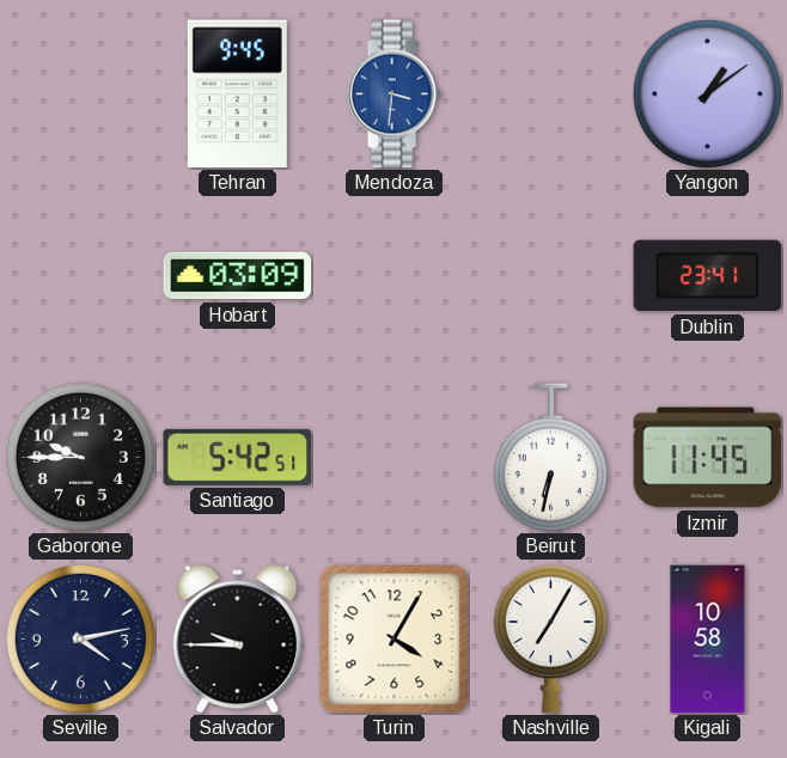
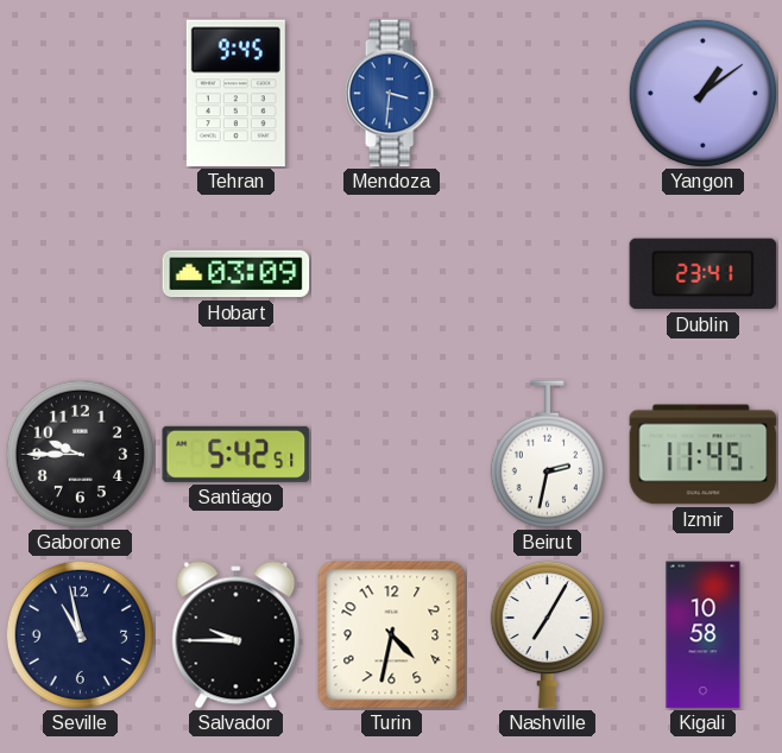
Beirut: 6:32 -> 2:32 (547, 455)
Seville: 4:13 -> 10:58 (80, 634)
Turin: 4:05 -> 4:32 (392, 635)
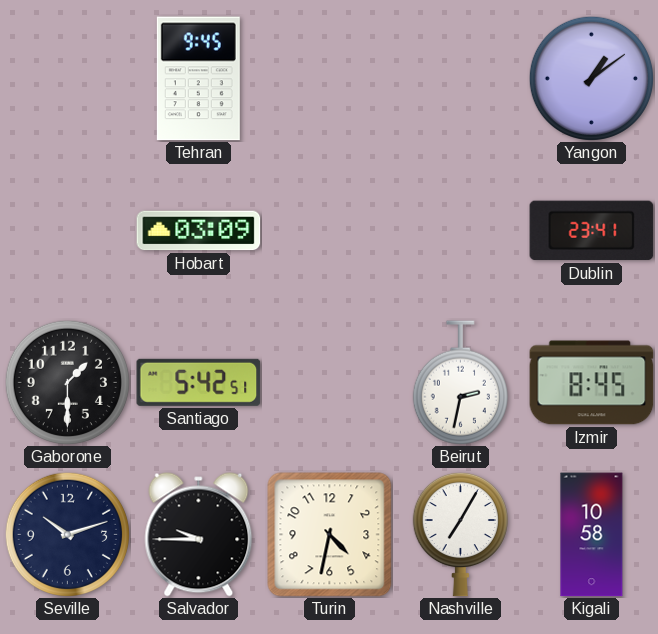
Mendoza: 3:31 -> none (391, 94)
Gaborone: 9:45 -> 1:30 (67, 382)
Izmir: 11:45 -> 8:45 (592, 383)
Seville: 10:58 -> 10:12 (67, 534)
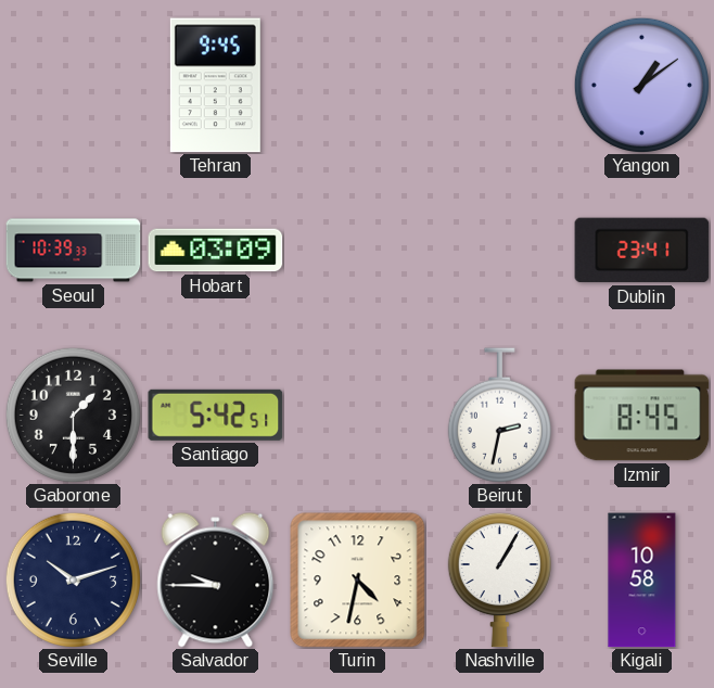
Seoul: none -> 10:39 (74, 251)
Nashville: 7:05 -> 1:05 (499, 579)
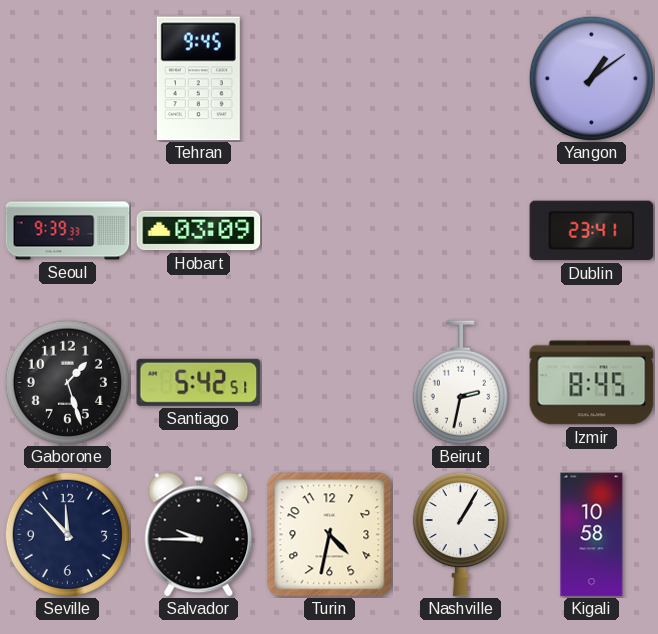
Seoul: 10:39 -> 9:39 (68, 231)
Gaborone: 1:30 -> 1:27 (67, 382)
Seville: 10:12 -> 11:53 (67, 534)
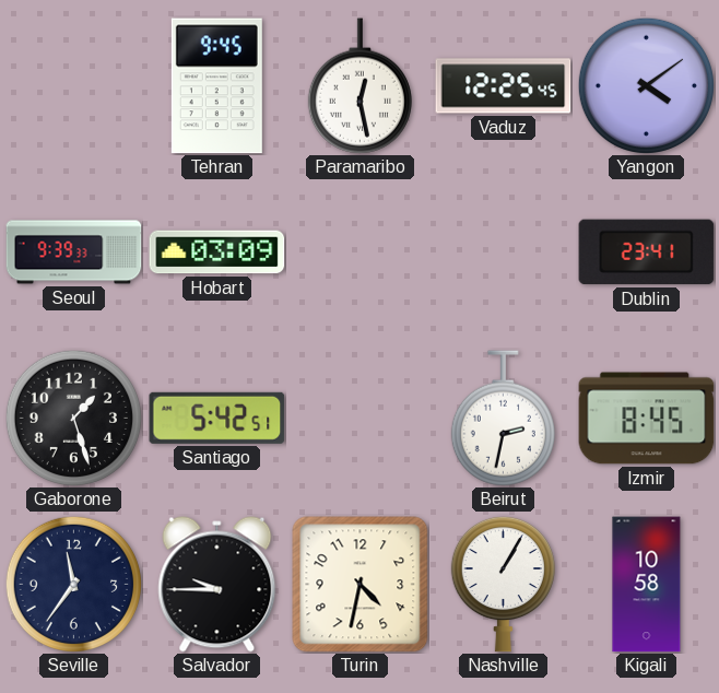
Paramaribo: none -> 12:28 (360, 86)
Vaduz: none -> 12:25 (504, 86)
Yangon: 1:09 -> 4:09 (646, 85)
Seville: 11:53 -> 11:36 (73, 584)
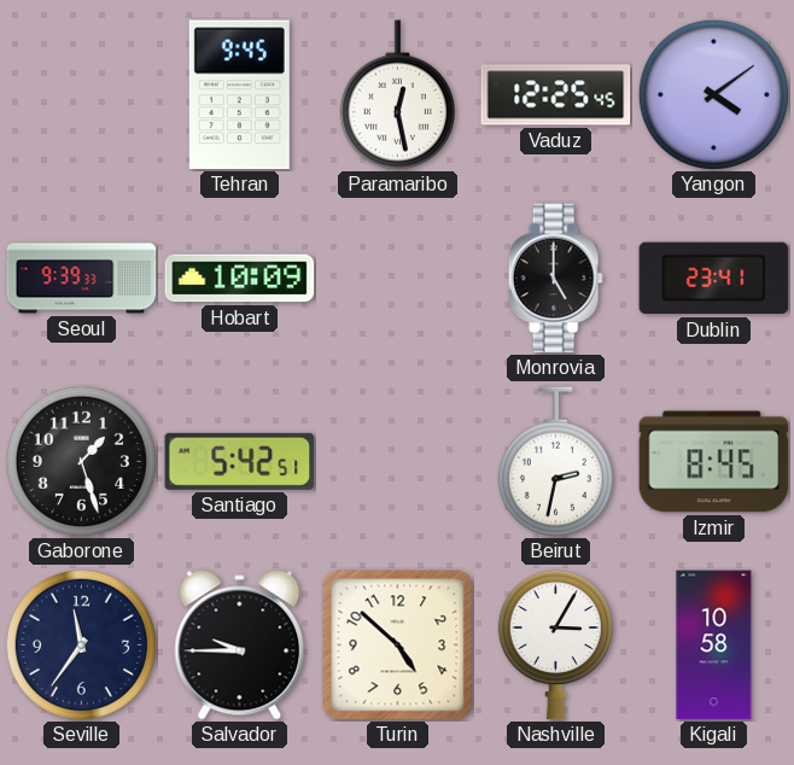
Hobart: 03:09 -> 10:09 (240, 279)
Monrovia: none -> 5:00 (555, 279)
Turin: 4:32 -> 4:52 (398, 646)
Nashville: 1:05 -> 3:05 (555, 644)
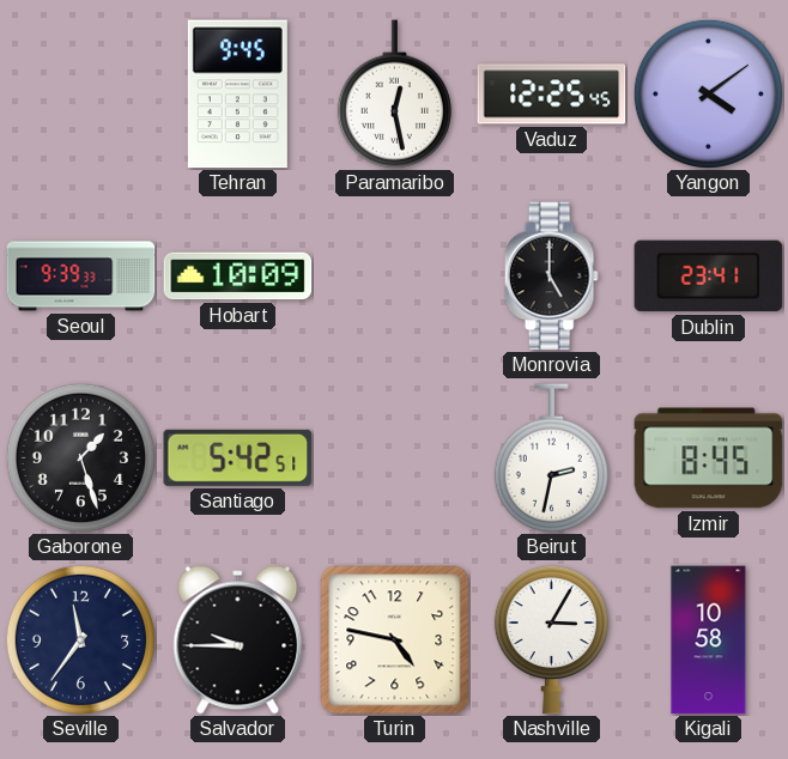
Turin: 4:52 -> 4:47 (395, 640)
